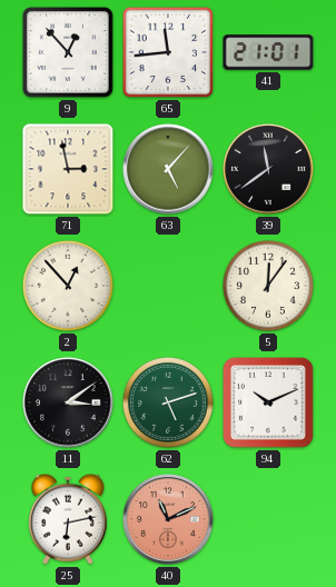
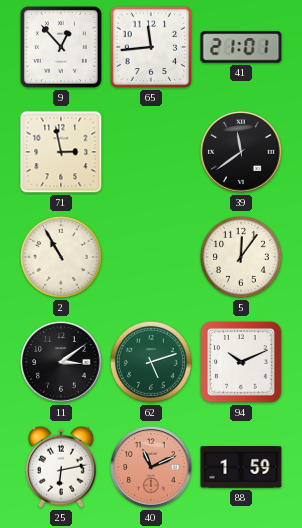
63: 5:07 -> none (168, 169)
2: 12:53 -> 10:55 (61, 257)
88: none -> 1:59 (241, 467)
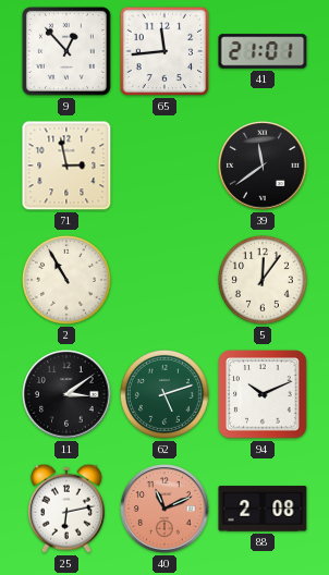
88: 1:59 -> 2:08 (263, 509)
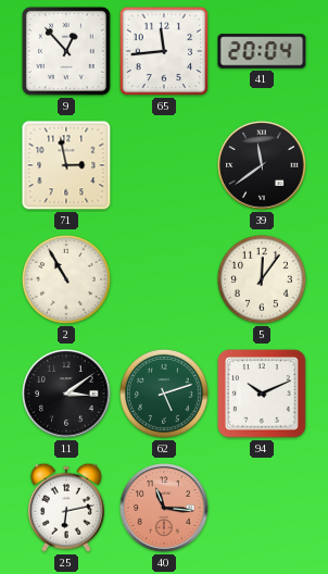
41: 21:01 -> 20:04 (262, 51)
40: 11:11 -> 11:16 (164, 508)
88: 2:08 -> none (263, 509)
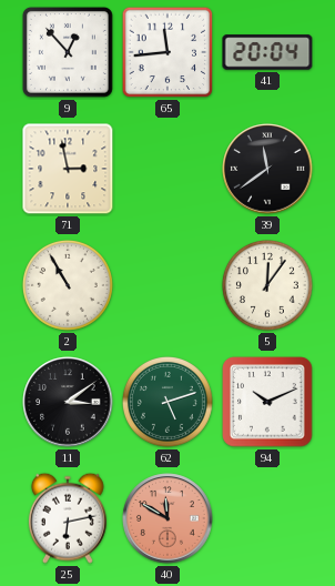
40: 11:16 -> 11:50 (167, 518)
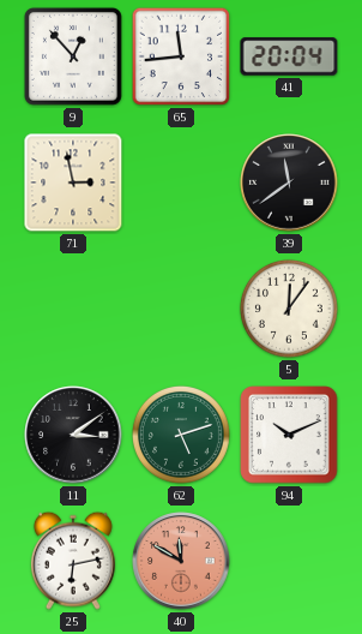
2: 10:55 -> none (68, 285)
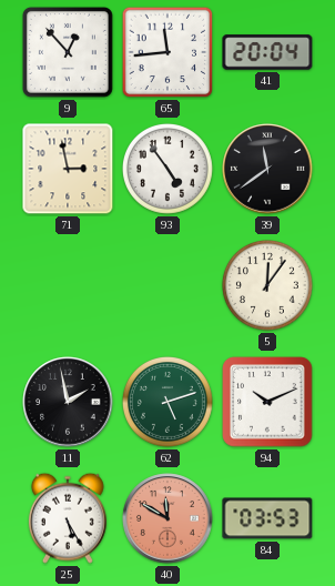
93: none -> 4:54 (167, 169)
11: 3:09 -> 1:58 (68, 402)
25: 6:13 -> 5:25 (68, 518)
84: none -> 03:53 (267, 518)
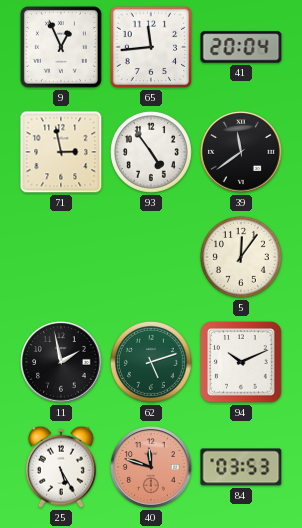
9: 12:53 -> 12:56 (61, 47)
40: 11:50 -> 11:48 (151, 467)
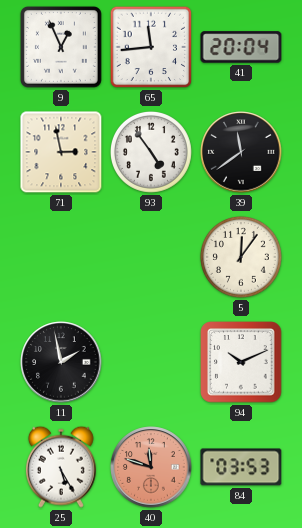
62: 5:12 -> none (151, 362)
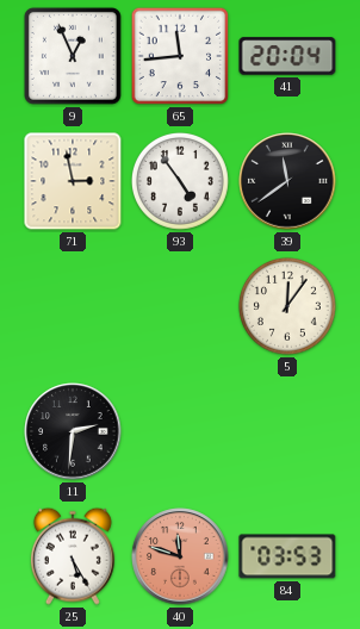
11: 1:58 -> 2:31 (73, 431)
94: 10:11 -> none (241, 362)
